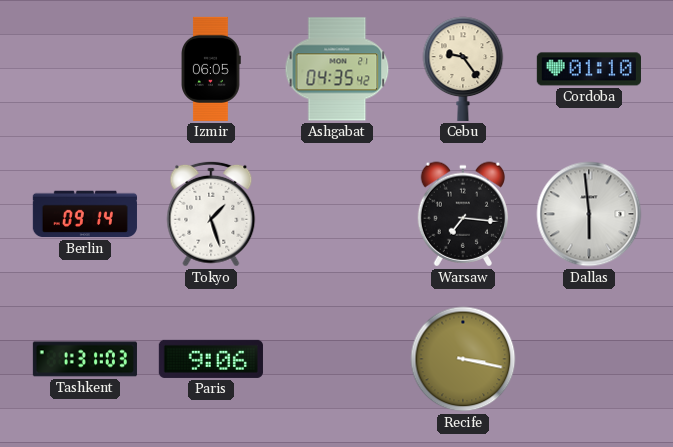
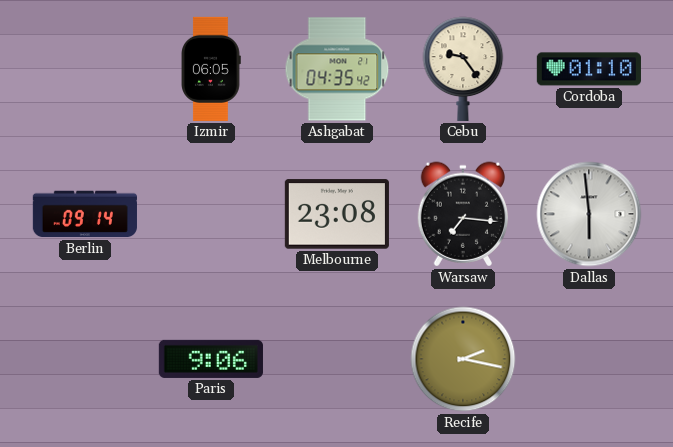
Tokyo: 1:27 -> none (211, 214)
Melbourne: none -> 23:08 (337, 214)
Tashkent: 1:31 -> none (84, 359)
Recife: 3:17 -> 2:17 (463, 359)
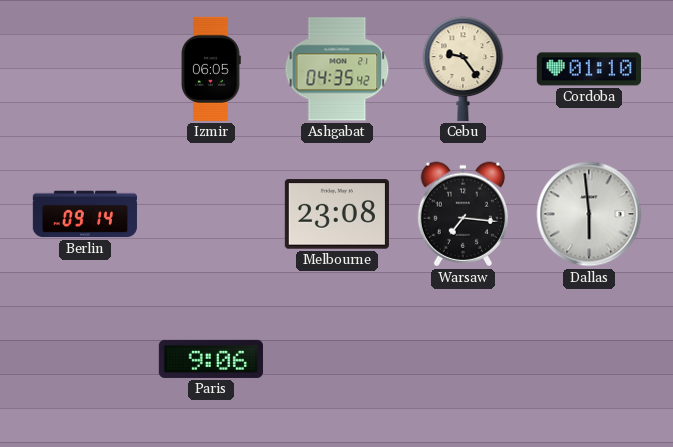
Recife: 2:17 -> none (463, 359)
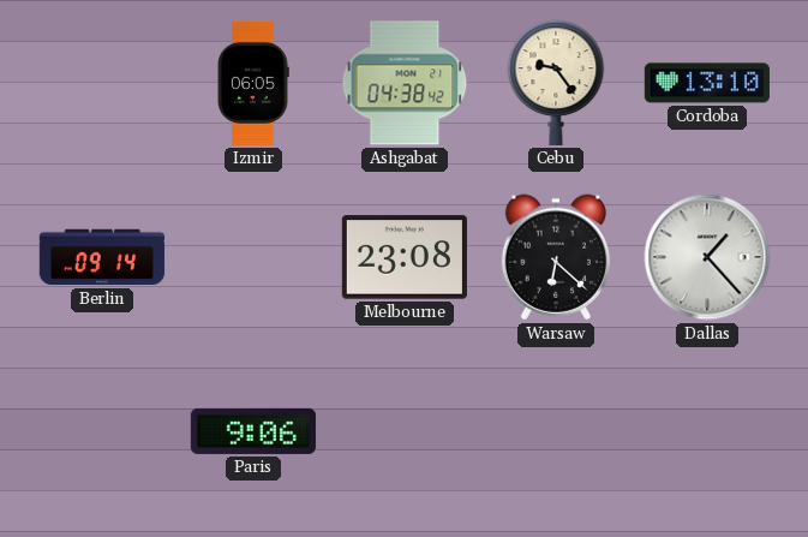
Ashgabat: 04:35 -> 04:38 (405, 83)
Cordoba: 01:10 -> 13:10 (707, 83)
Warsaw: 7:16 -> 6:22 (555, 257)
Dallas: 5:59 -> 1:23 (707, 257)
